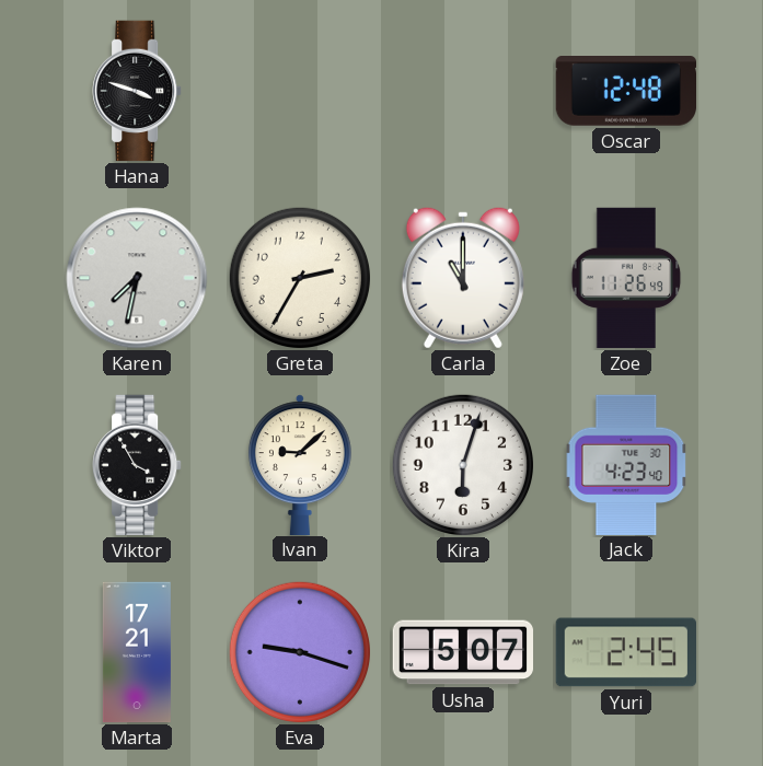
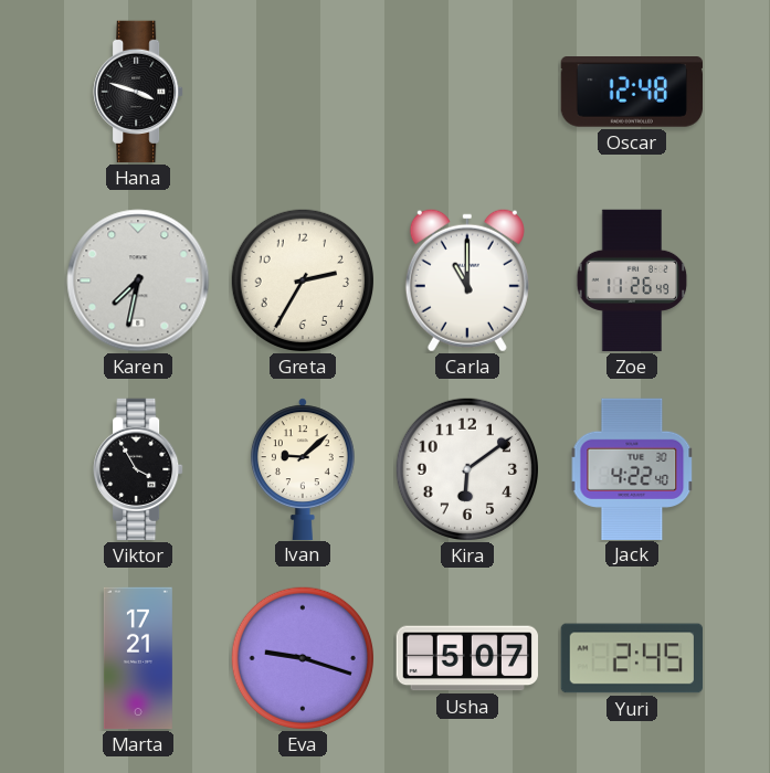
Kira: 6:03 -> 6:09 (466, 468)
Jack: 4:23 -> 4:22 (632, 468)
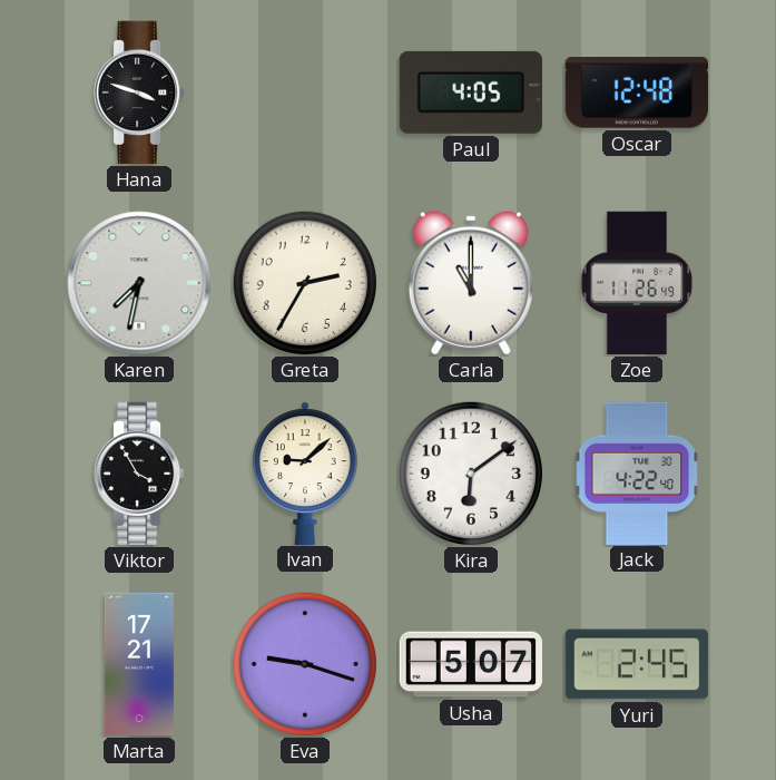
Paul: none -> 4:05 (471, 92)
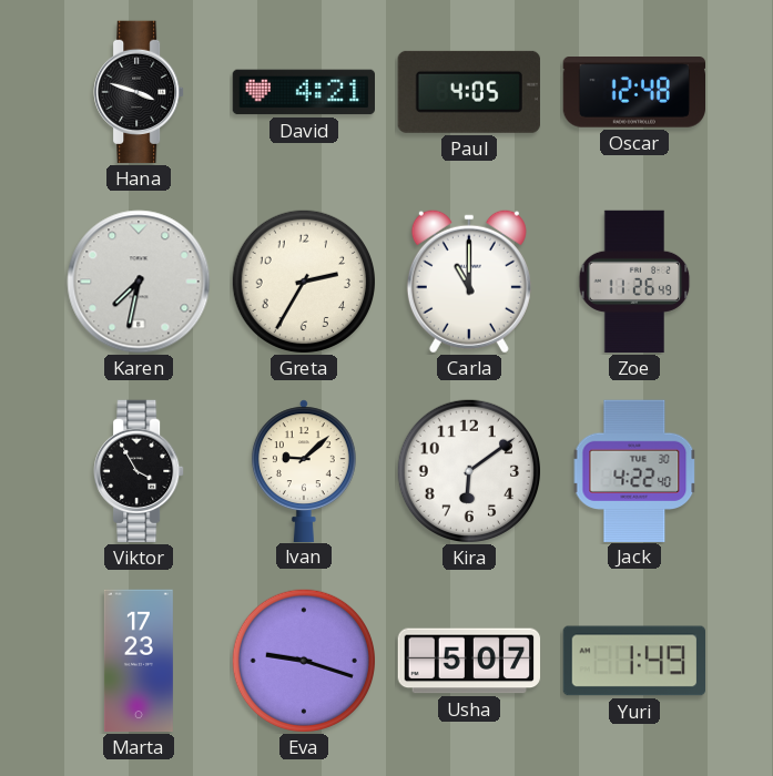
David: none -> 4:21 (303, 92)
Marta: 17:21 -> 17:23 (139, 661)
Yuri: 2:45 -> 1:49 (633, 661)
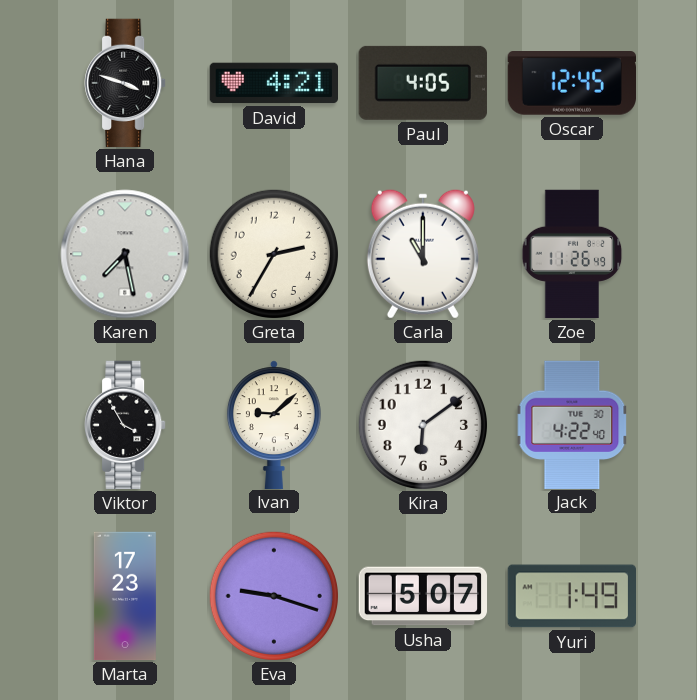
Oscar: 12:48 -> 12:45 (571, 84)
Karen: 7:32 -> 7:28 (125, 254)
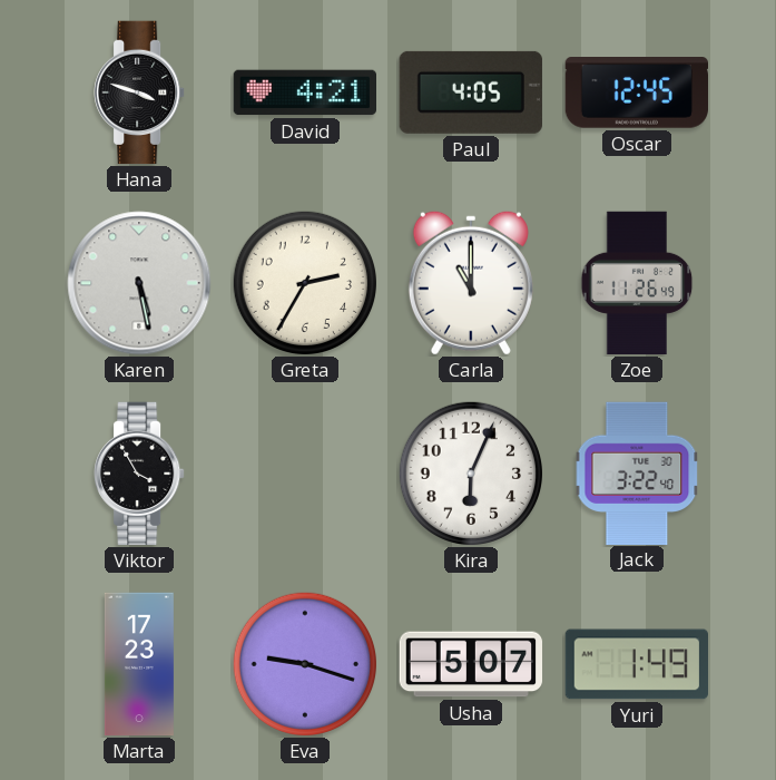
Karen: 7:28 -> 5:28 (139, 283)
Ivan: 9:08 -> none (274, 424)
Kira: 6:09 -> 6:04 (470, 472)
Jack: 4:22 -> 3:22 (637, 472)
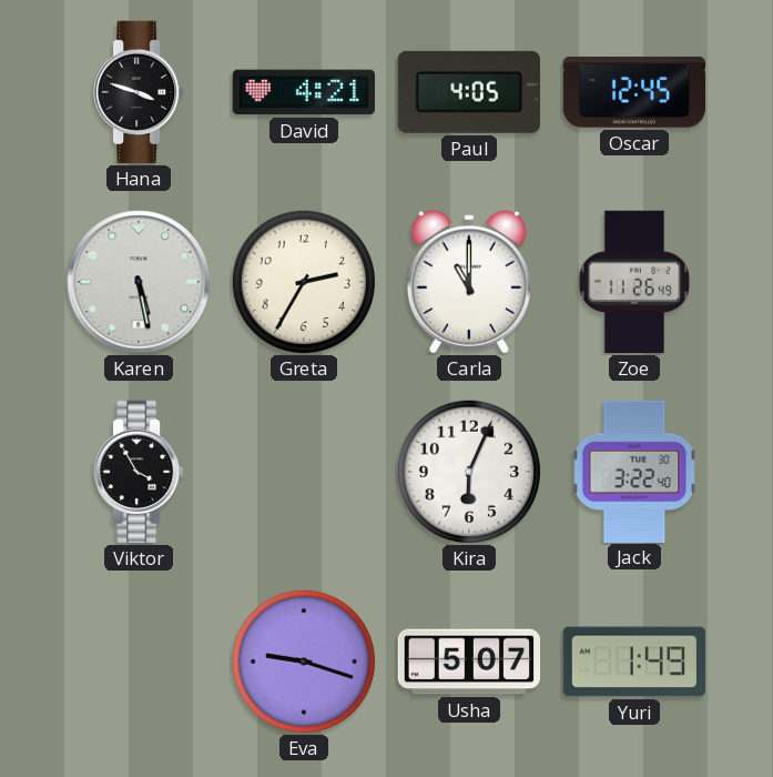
Marta: 17:23 -> none (139, 664)
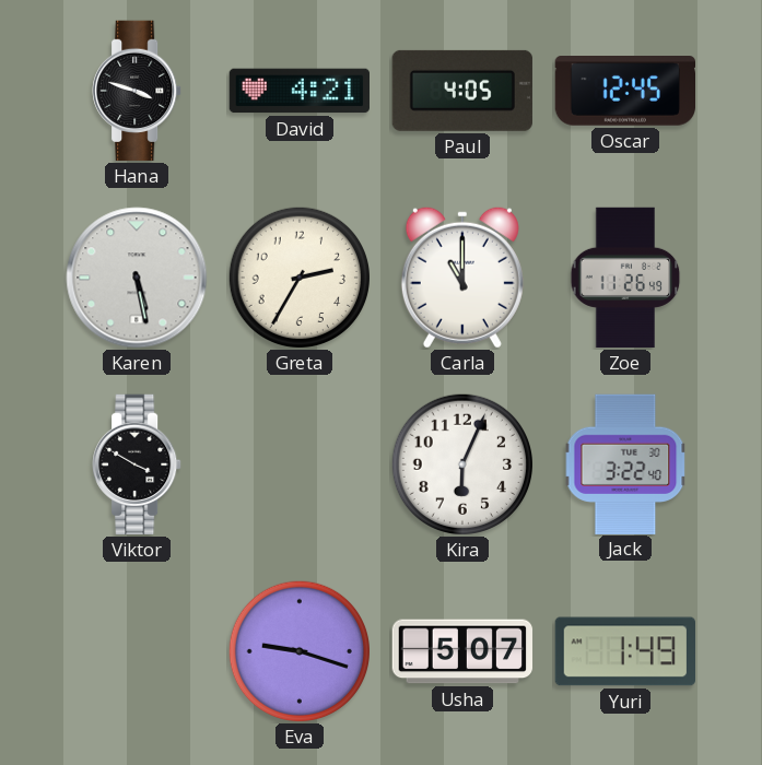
Viktor: 3:55 -> 3:50 (137, 464)
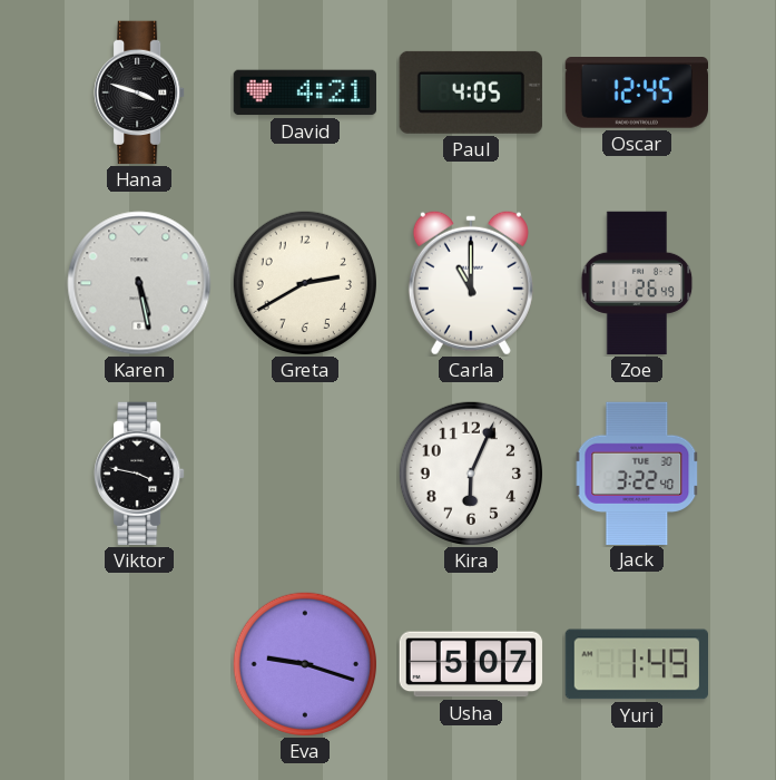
Greta: 2:35 -> 2:40 (304, 282)
Viktor: 3:50 -> 3:47 (139, 474)
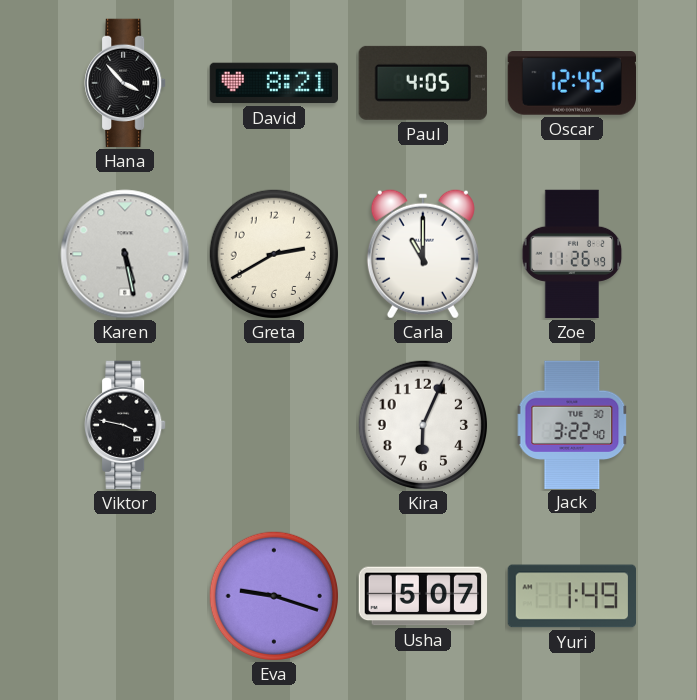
Hana: 3:48 -> 3:53 (125, 83)
David: 4:21 -> 8:21 (273, 83)
